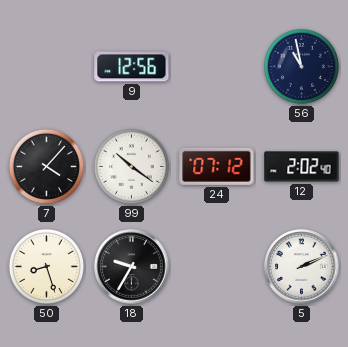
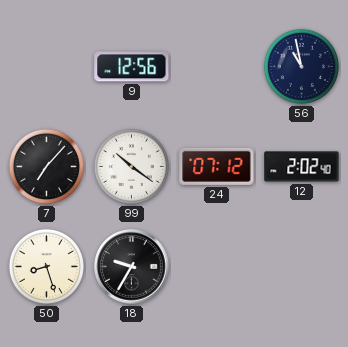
7: 4:07 -> 7:07 (46, 166)
5: 2:11 -> none (302, 267)
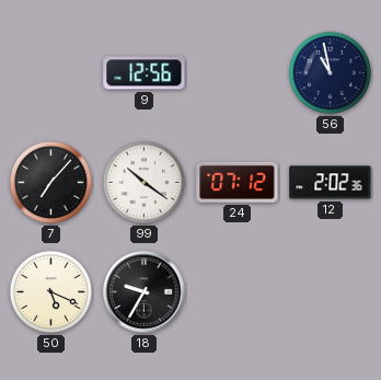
12: 2:02:40 -> 2:02:36 (331, 183)
50: 8:27 -> 5:19 (50, 291)
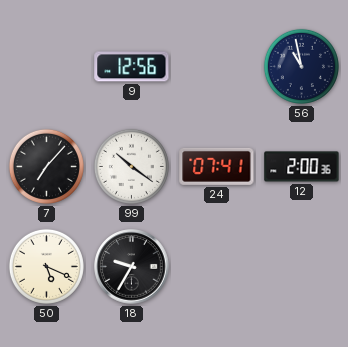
24: 07:12 -> 07:41 (217, 166)
12: 2:02 -> 2:00 (302, 167)
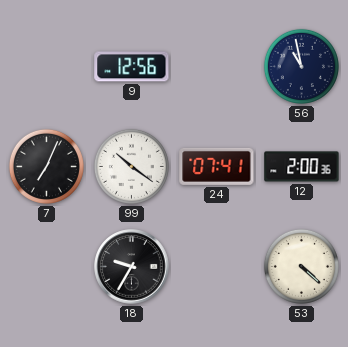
7: 7:07 -> 7:04 (46, 166)
50: 5:19 -> none (46, 266)
53: none -> 4:22 (301, 266)
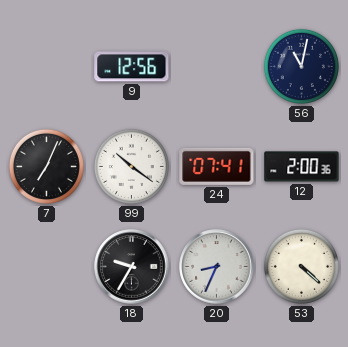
56: 10:58 -> 11:02 (301, 66)
20: none -> 8:34 (217, 267)
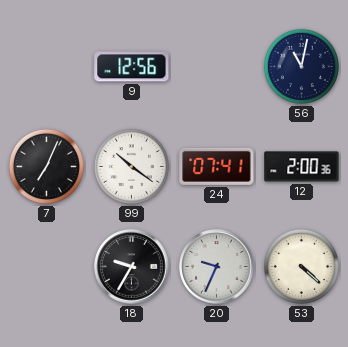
20: 8:34 -> 9:34 (217, 267)
